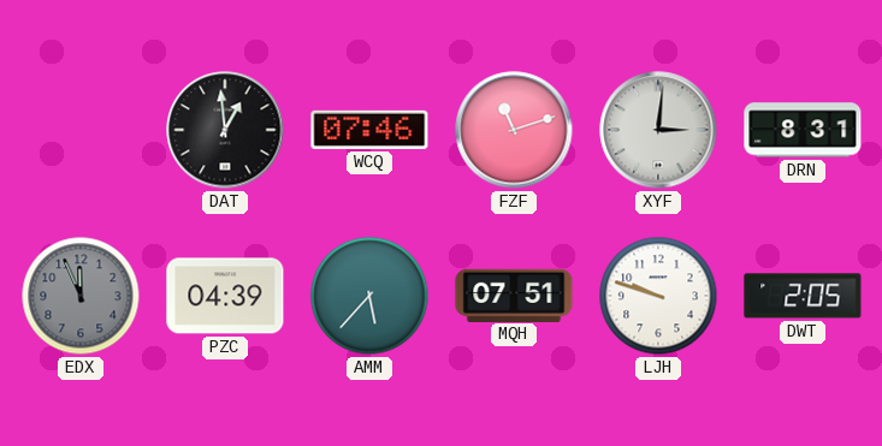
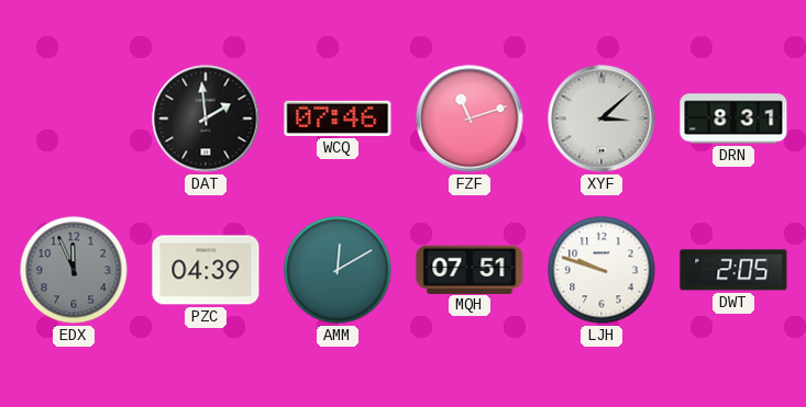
DAT: 12:59 -> 1:59 (206, 118)
XYF: 3:01 -> 3:08 (601, 118)
AMM: 5:37 -> 12:10 (338, 270)
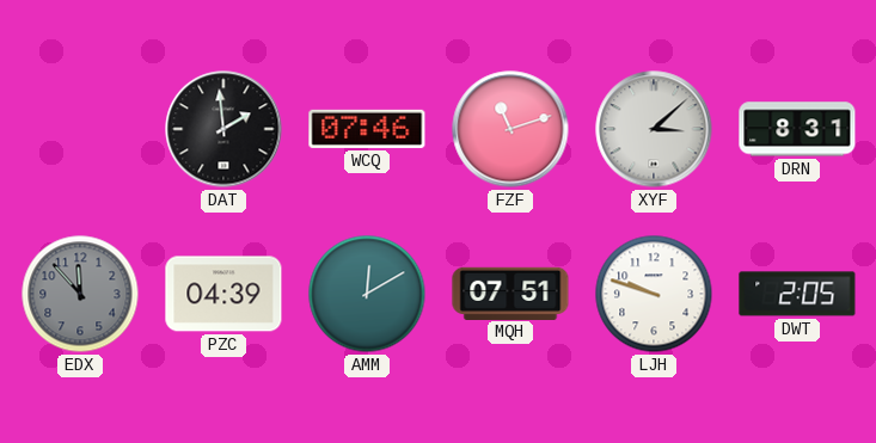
EDX: 11:56 -> 11:53 (80, 294)
